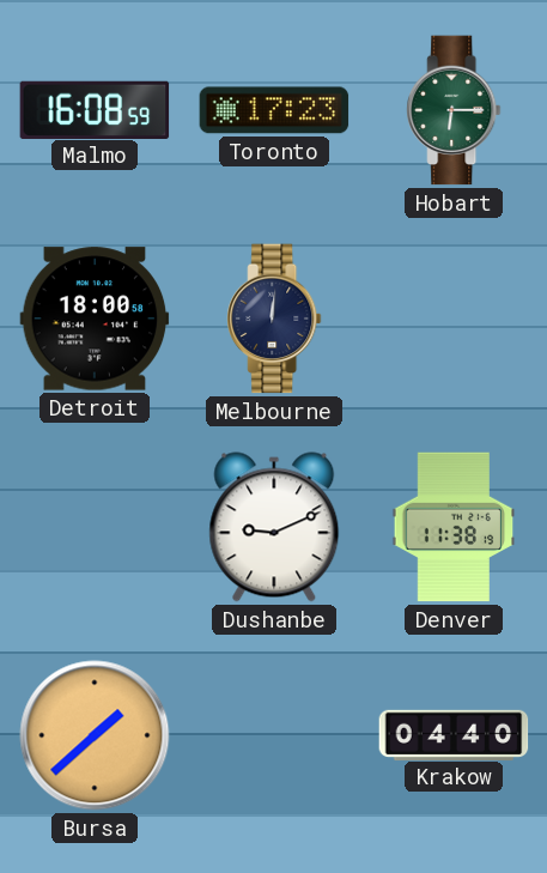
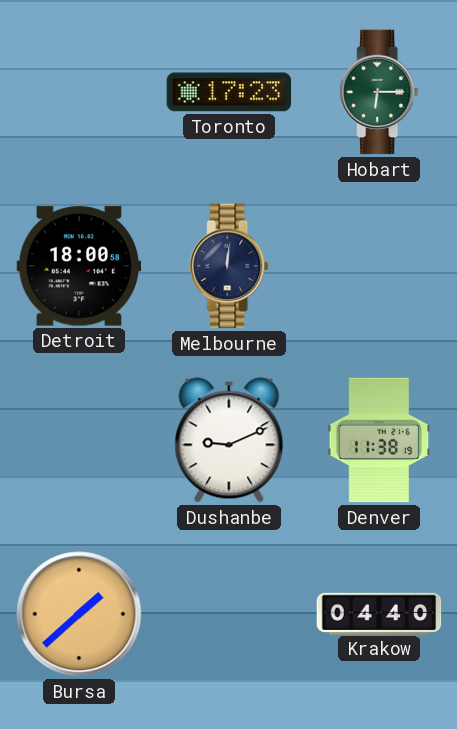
Malmo: 16:08 -> none (95, 109)
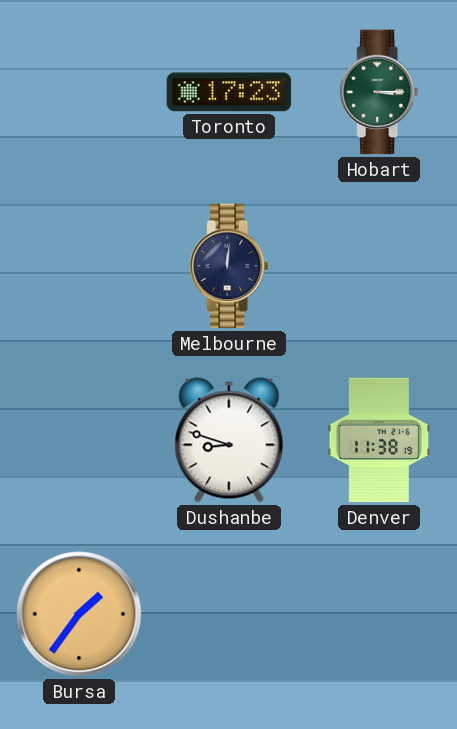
Hobart: 6:15 -> 3:15 (379, 92)
Detroit: 18:00 -> none (79, 266)
Dushanbe: 9:11 -> 8:48 (229, 440)
Bursa: 1:38 -> 1:36 (79, 614)
Krakow: 04:40 -> none (379, 613)
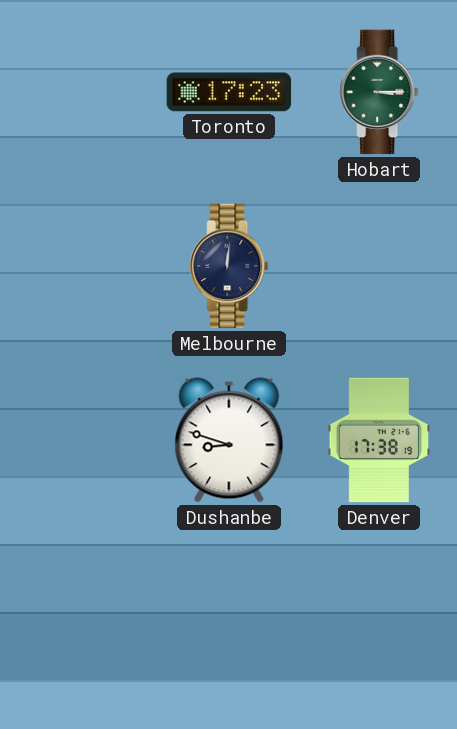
Denver: 11:38 -> 17:38 (379, 440)
Bursa: 1:36 -> none (79, 614)
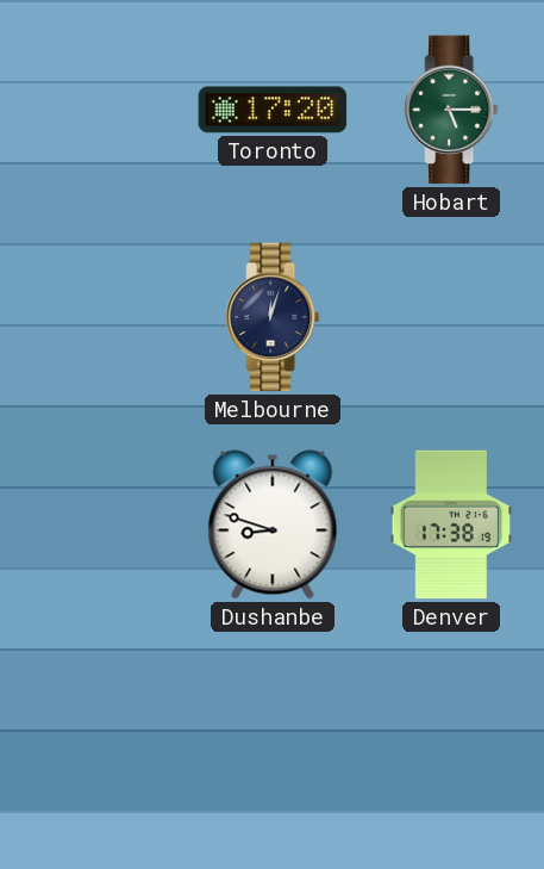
Toronto: 17:23 -> 17:20 (273, 110)
Hobart: 3:15 -> 5:15 (451, 110)
Melbourne: 12:01 -> 12:03 (273, 317)
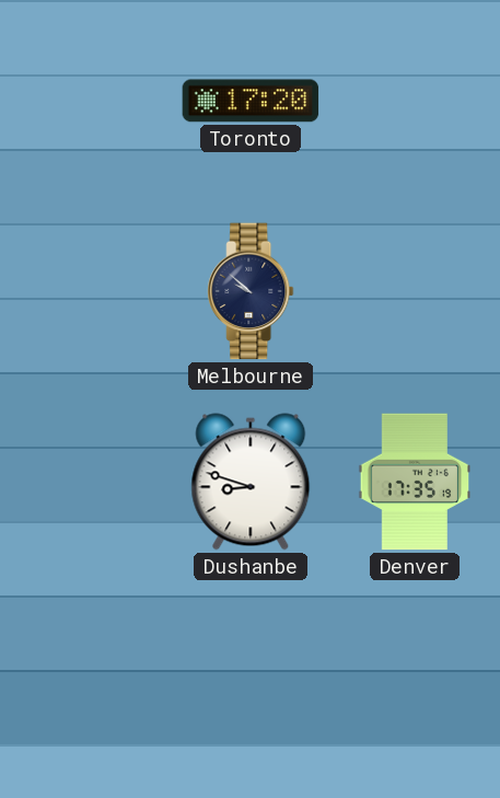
Hobart: 5:15 -> none (451, 110)
Melbourne: 12:03 -> 9:52 (251, 291)
Denver: 17:38 -> 17:35 (415, 482)
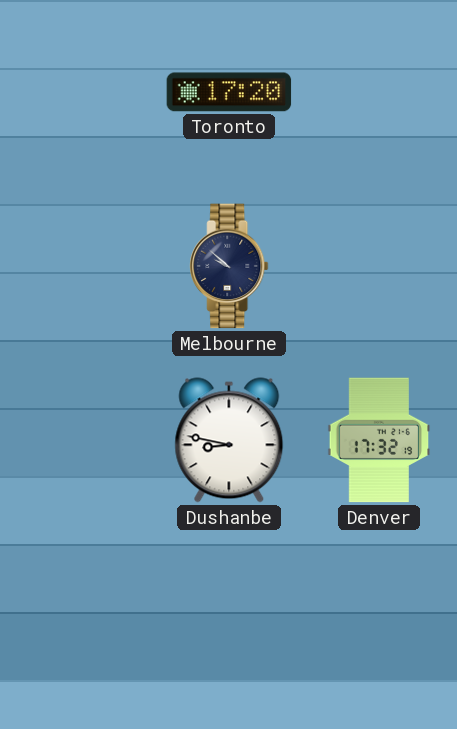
Dushanbe: 8:48 -> 8:47 (229, 440)
Denver: 17:35 -> 17:32 (379, 440)
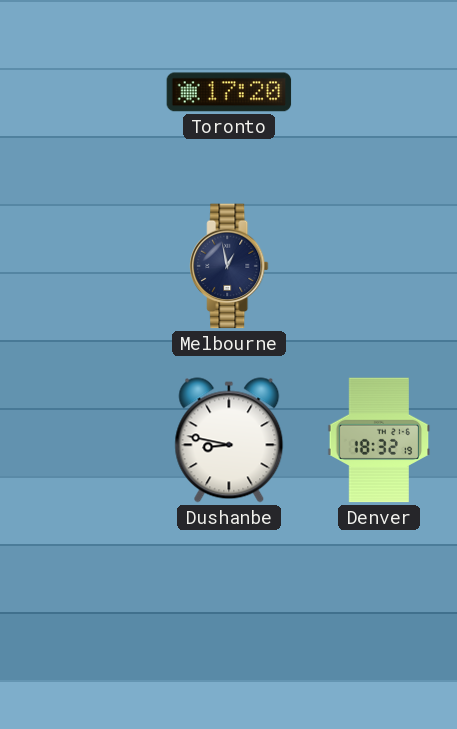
Melbourne: 9:52 -> 12:58 (229, 266)
Denver: 17:32 -> 18:32 (379, 440)
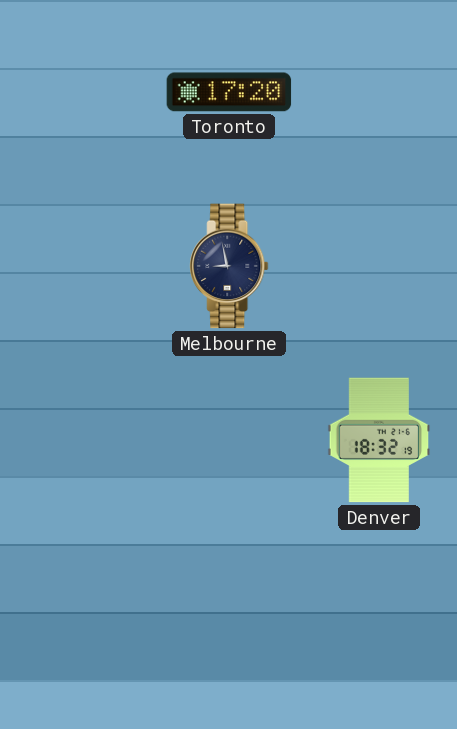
Melbourne: 12:58 -> 8:58 (229, 266)
Dushanbe: 8:47 -> none (229, 440)
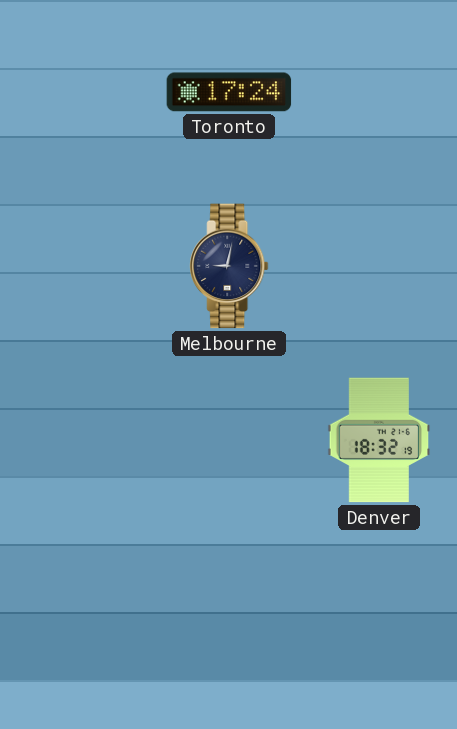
Toronto: 17:20 -> 17:24 (229, 92)
Melbourne: 8:58 -> 9:02 (229, 266)
